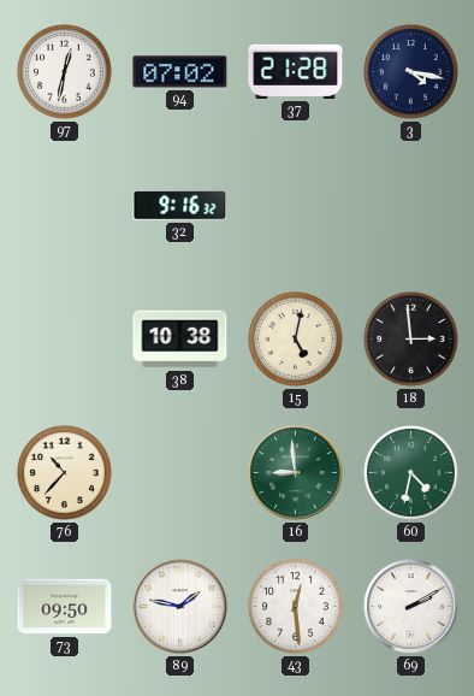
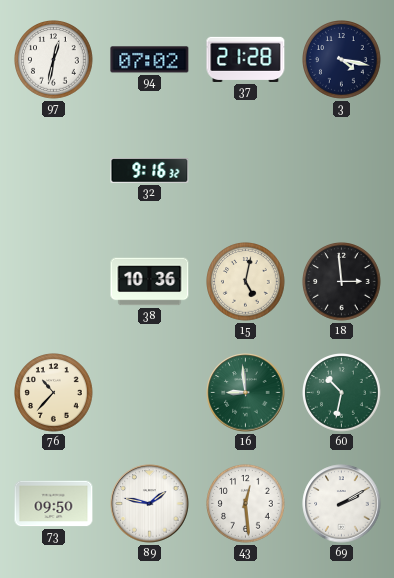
38: 10:38 -> 10:36 (150, 282)
60: 4:32 -> 10:32 (342, 393)
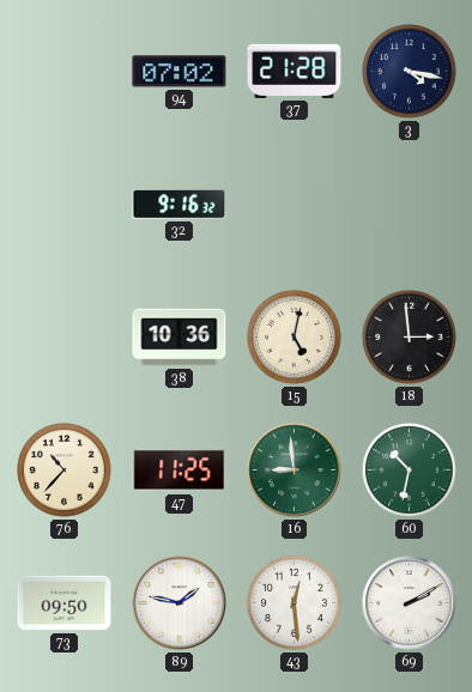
97: 12:32 -> none (54, 60)
47: none -> 11:25 (180, 471)
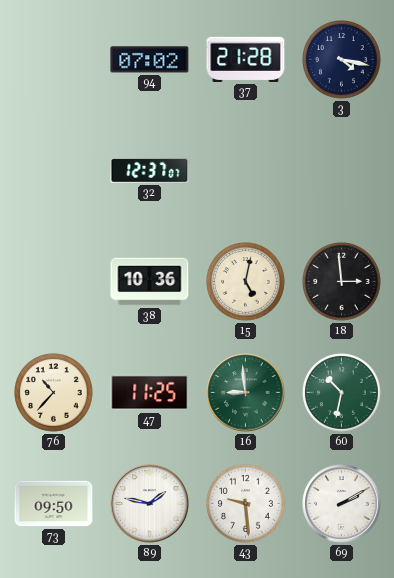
32: 9:16 -> 12:37 (150, 171)
43: 12:29 -> 9:29 (246, 504)
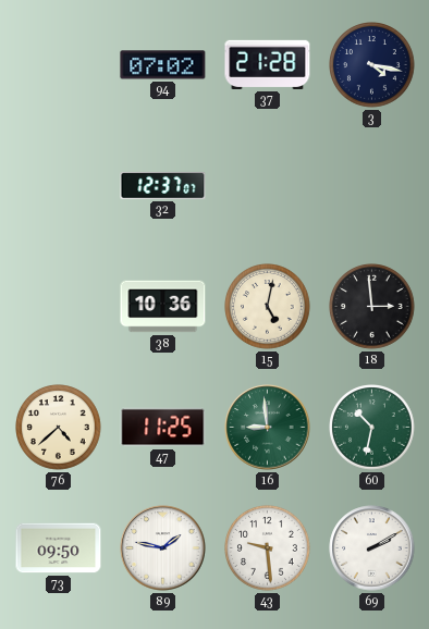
76: 10:37 -> 4:38 (59, 428)
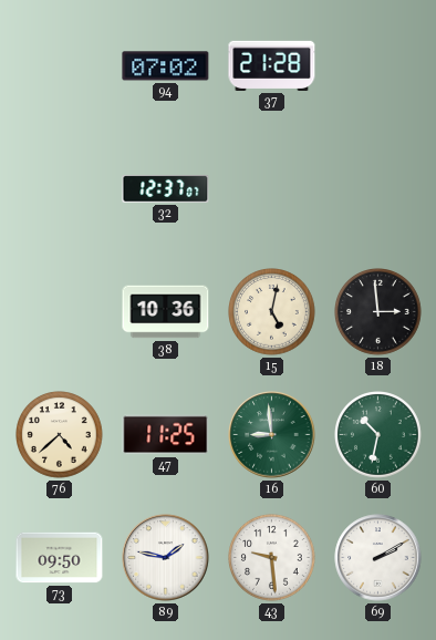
3: 4:17 -> none (372, 65)
